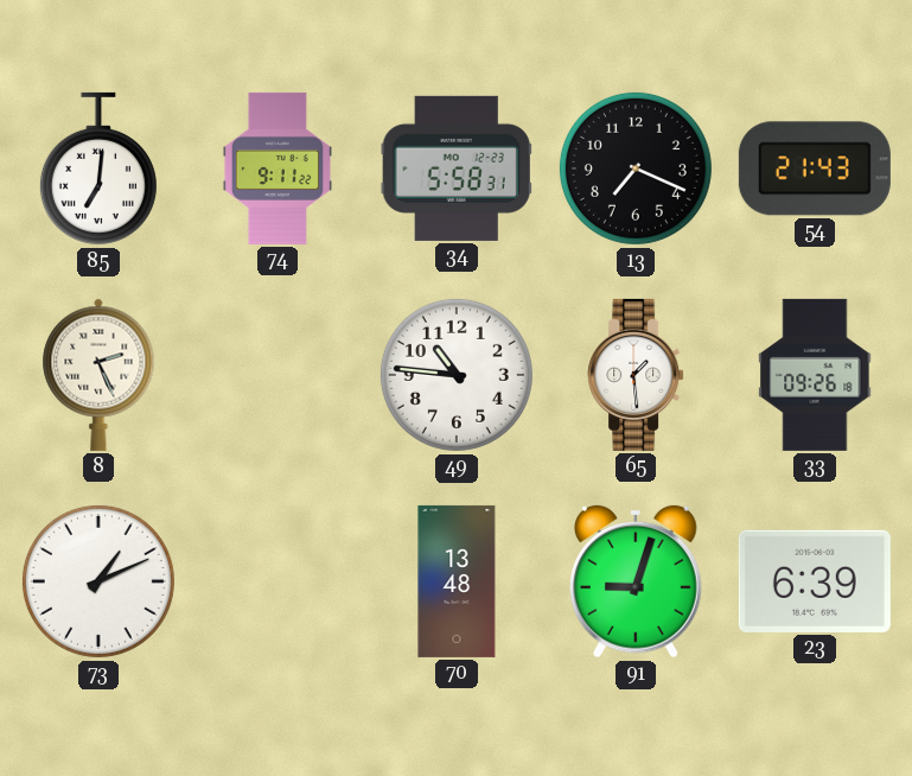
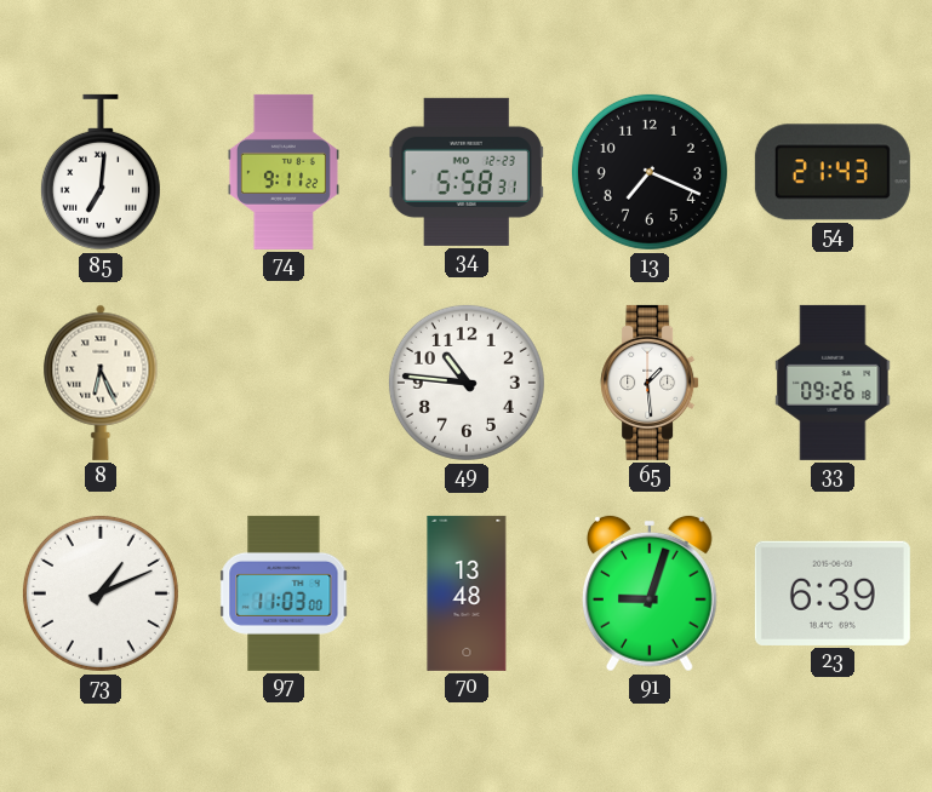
8: 2:26 -> 6:26 (101, 383)
97: none -> 11:03 (284, 593)
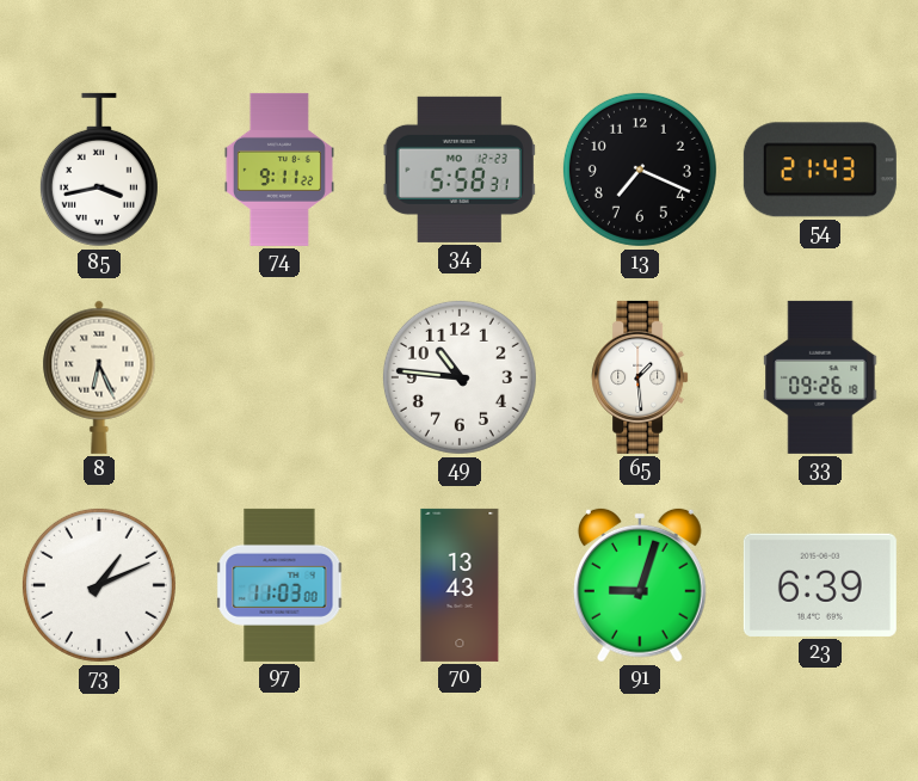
85: 7:01 -> 3:43 (99, 170)
70: 13:48 -> 13:43 (460, 585)
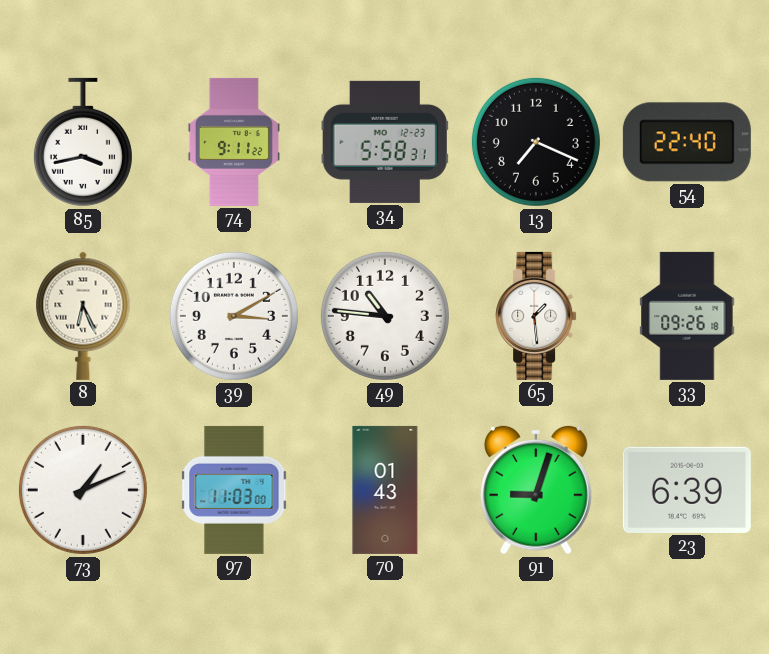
54: 21:43 -> 22:40 (687, 142)
39: none -> 3:10 (234, 316)
70: 13:43 -> 01:43 (385, 490)
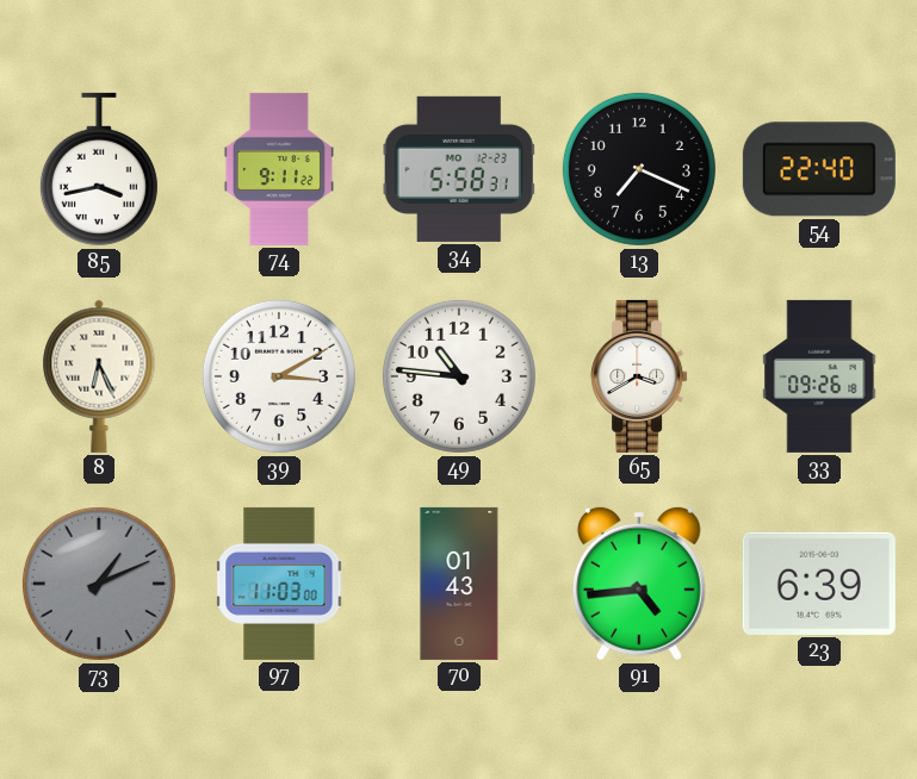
65: 1:29 -> 3:40 (639, 376)
73 dial: white -> grey (99, 584)
91: 9:03 -> 4:44 (639, 584)
